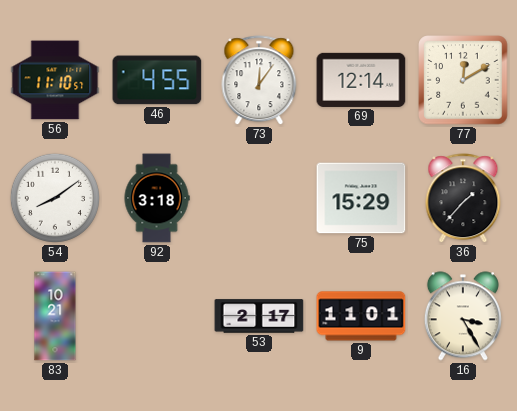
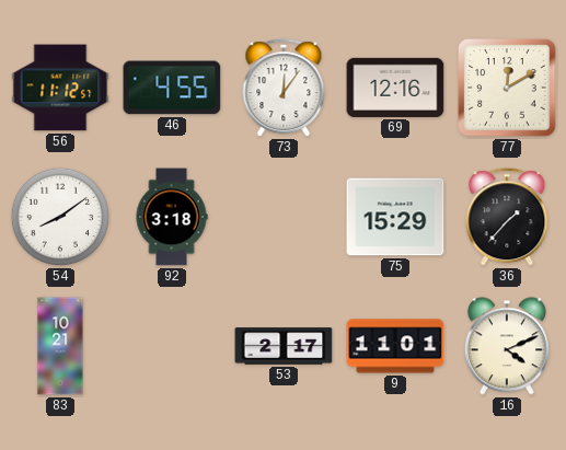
56: 11:10 -> 11:12 (60, 88)
69: 12:14 -> 12:16 (395, 88)
16: 3:25 -> 4:11 (507, 346)
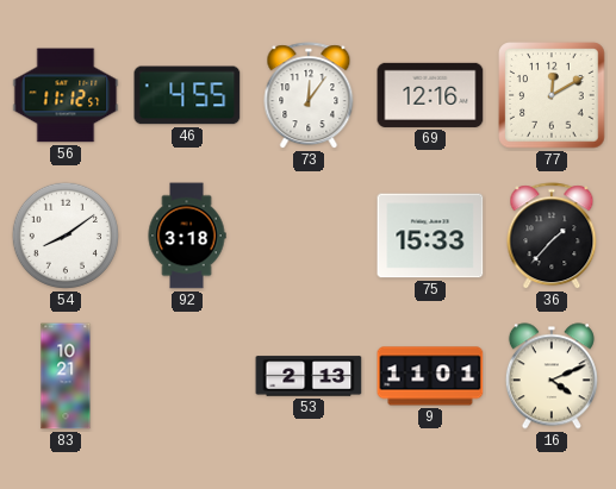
75: 15:29 -> 15:33 (430, 236)
53: 2:17 -> 2:13 (309, 376)
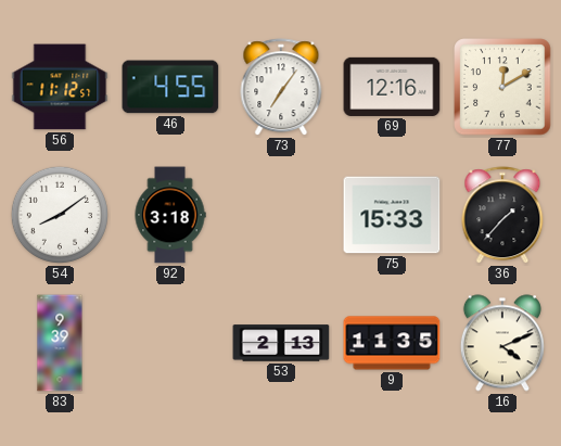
73: 12:06 -> 7:06 (281, 88)
83: 10:21 -> 9:39 (60, 343)
9: 11:01 -> 11:35 (392, 343)
